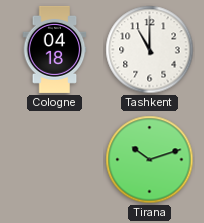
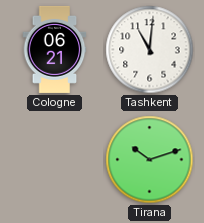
Cologne: 04:18 -> 06:21 (55, 49)
Tashkent: 11:00 -> 11:01 (150, 50)
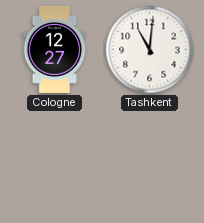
Cologne: 06:21 -> 12:27 (55, 49)
Tirana: 10:12 -> none (150, 160)
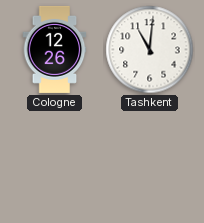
Cologne: 12:27 -> 12:26 (55, 49)
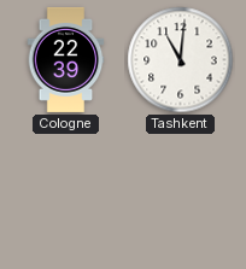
Cologne: 12:26 -> 22:39 (66, 59)
